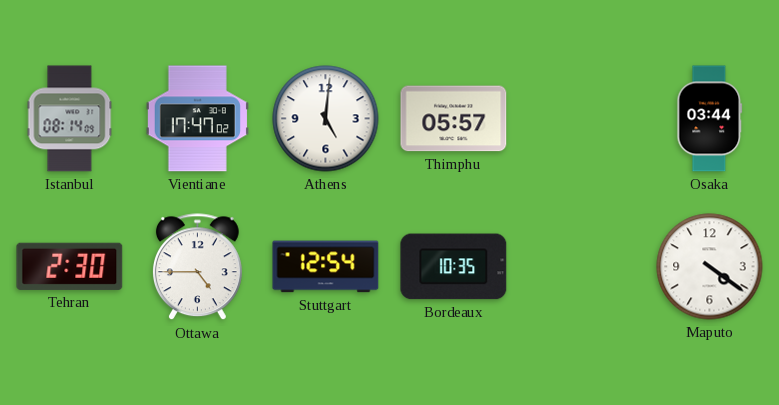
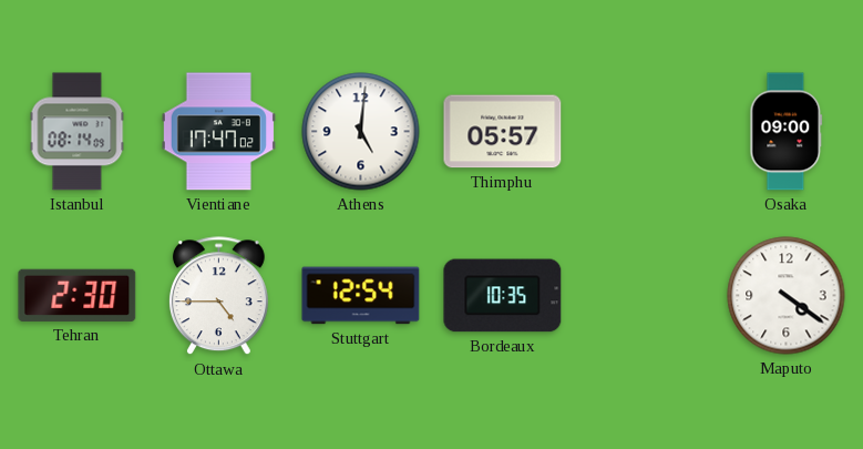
Osaka: 03:44 -> 09:00 (787, 132)
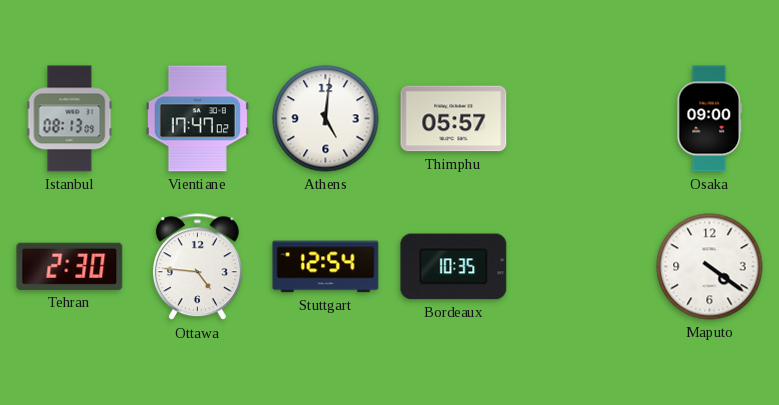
Istanbul: 08:14 -> 08:13 (70, 119)
Ottawa: 4:45 -> 4:46 (197, 267)
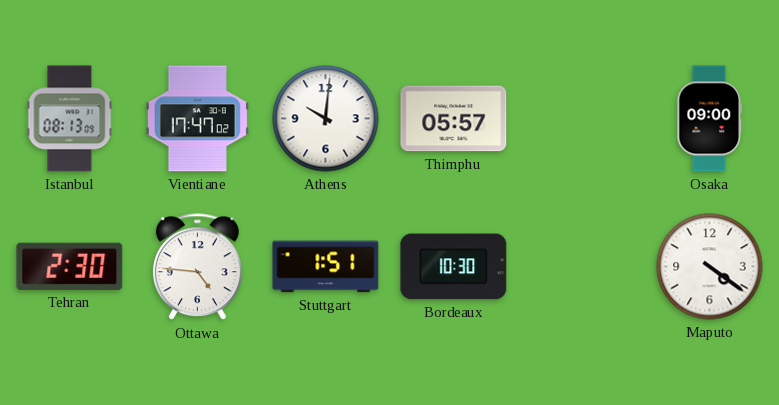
Athens: 5:01 -> 10:01 (326, 119)
Stuttgart: 12:54 -> 1:51 (326, 267)
Bordeaux: 10:35 -> 10:30 (454, 267)
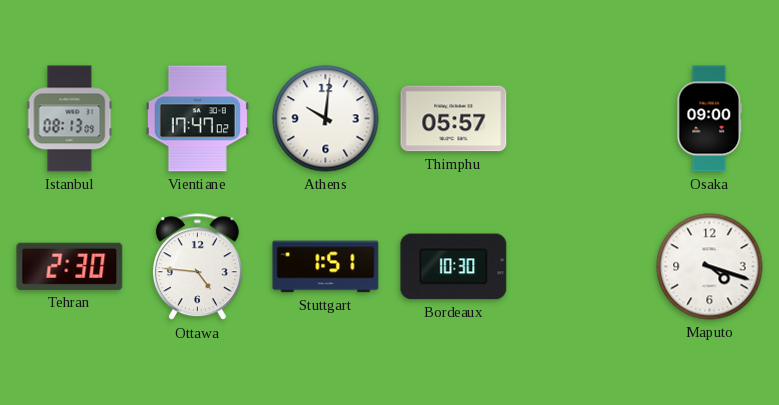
Maputo: 4:21 -> 4:18 (710, 267)
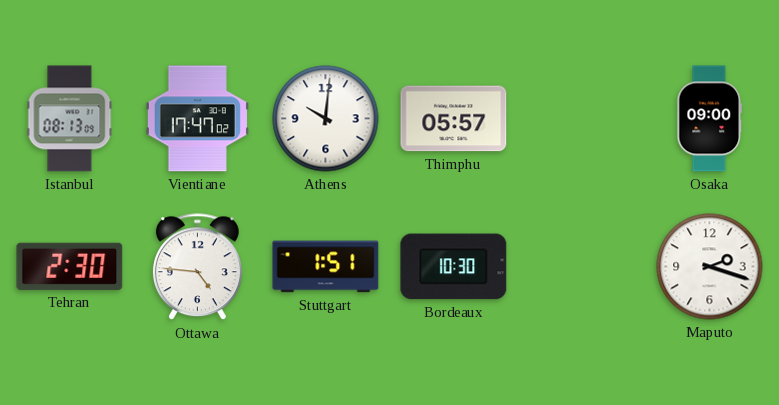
Maputo: 4:18 -> 2:18 (710, 267)
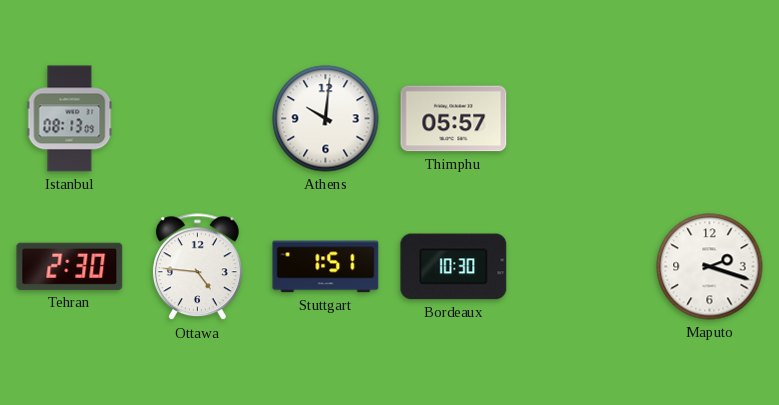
Vientiane: 17:47 -> none (197, 119)
Osaka: 09:00 -> none (710, 119)
